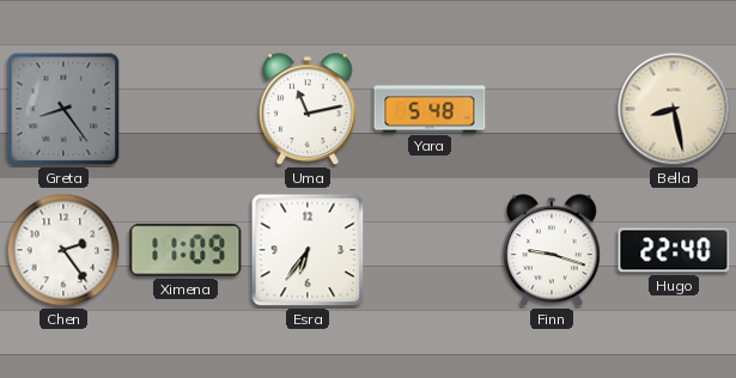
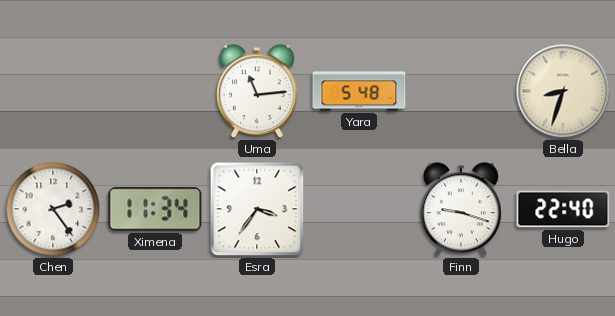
Greta: 8:24 -> none (63, 109)
Uma: 11:13 -> 11:14 (258, 92)
Bella: 8:28 -> 8:33 (563, 91)
Ximena: 11:09 -> 11:34 (155, 209)
Esra: 6:36 -> 3:36 (257, 209)
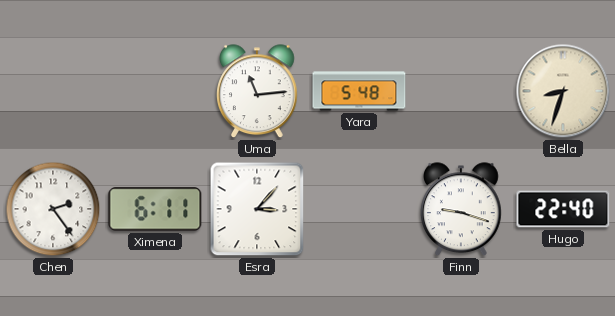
Ximena: 11:34 -> 6:11 (155, 209)
Esra: 3:36 -> 3:07 (257, 209)
